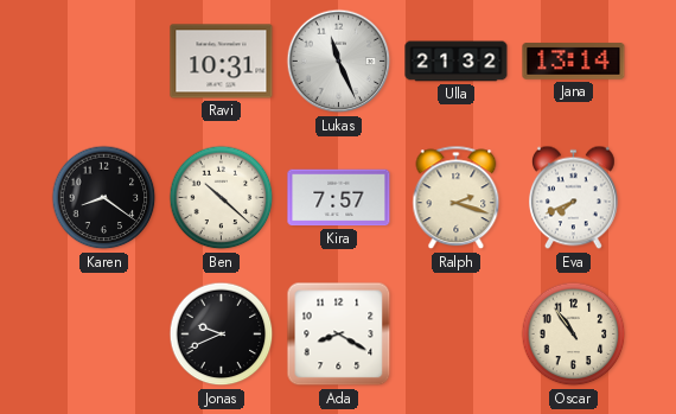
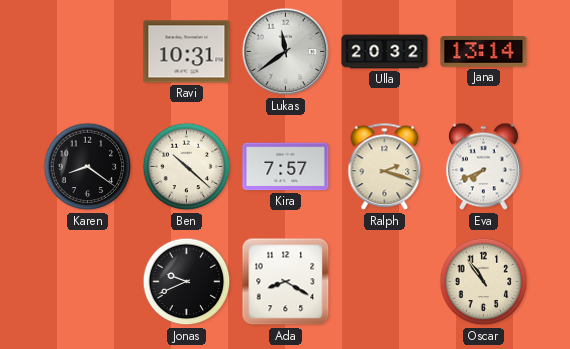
Lukas: 11:26 -> 11:39 (286, 52)
Ulla: 21:32 -> 20:32 (385, 52)
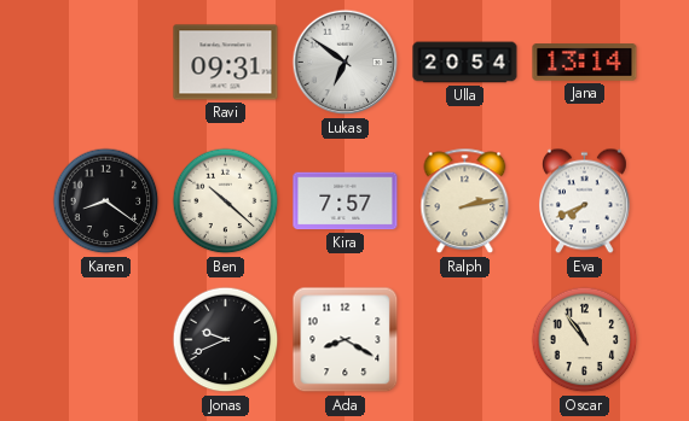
Ravi: 10:31 -> 09:31 (226, 63)
Lukas: 11:39 -> 6:51 (346, 63)
Ulla: 20:32 -> 20:54 (465, 63)
Ralph: 2:18 -> 2:13 (465, 201)
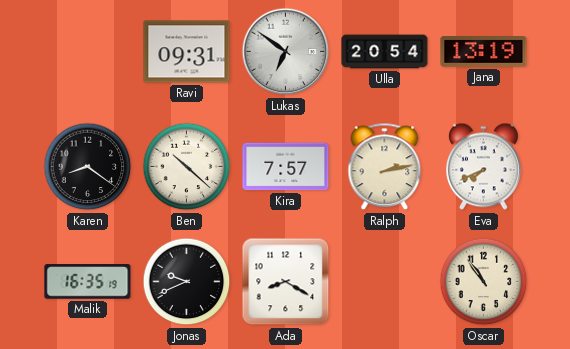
Jana: 13:14 -> 13:19 (484, 52)
Malik: none -> 16:35 (88, 282)
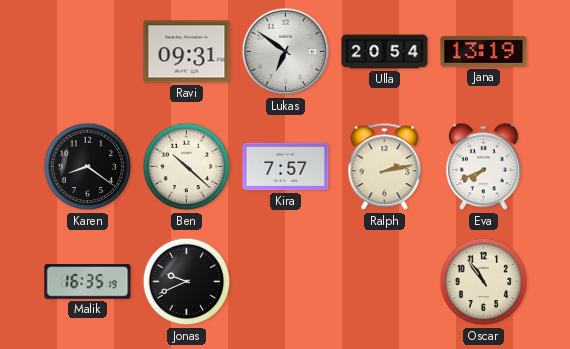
Ada: 8:20 -> none (286, 282)
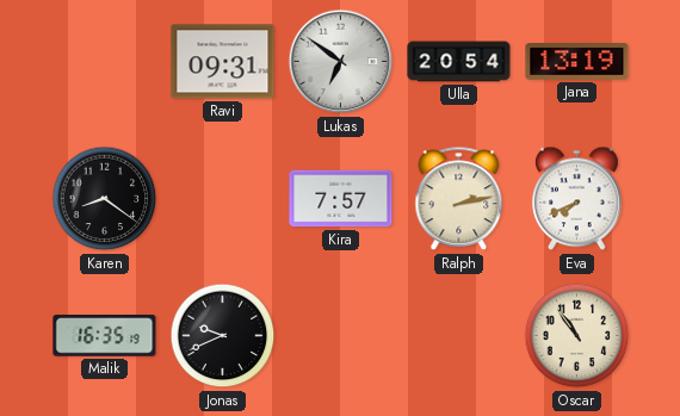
Ben: 10:22 -> none (187, 167)
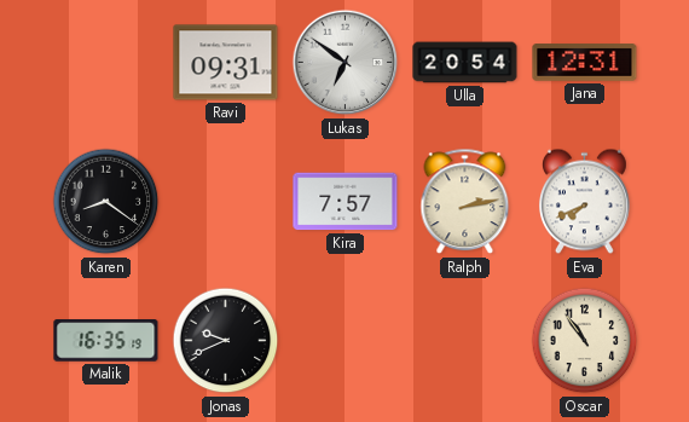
Jana: 13:19 -> 12:31 (585, 63)
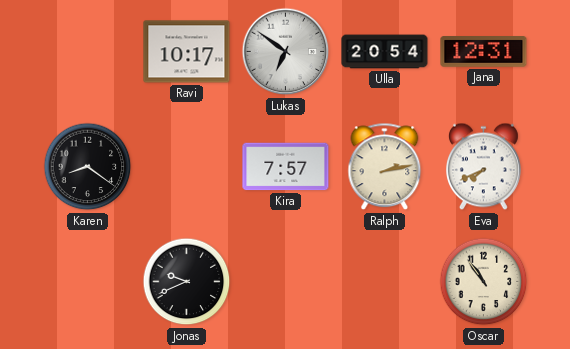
Ravi: 09:31 -> 10:17 (187, 52)
Malik: 16:35 -> none (106, 341)
